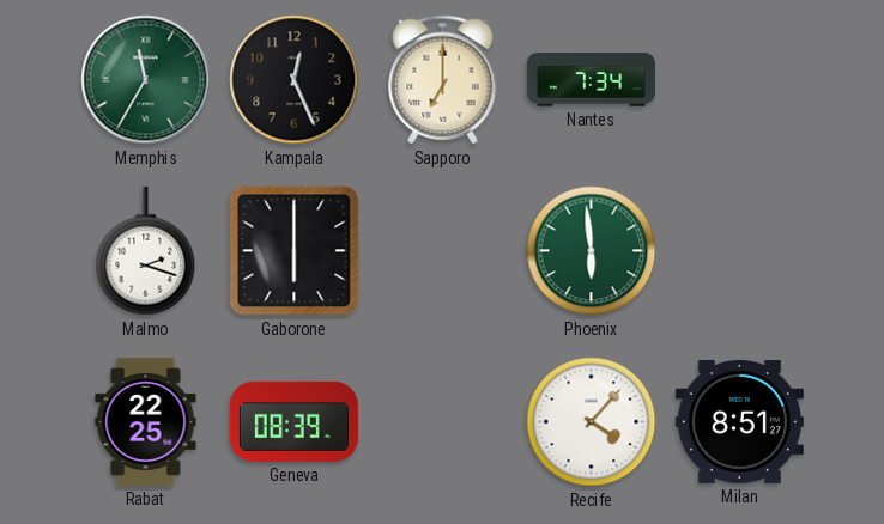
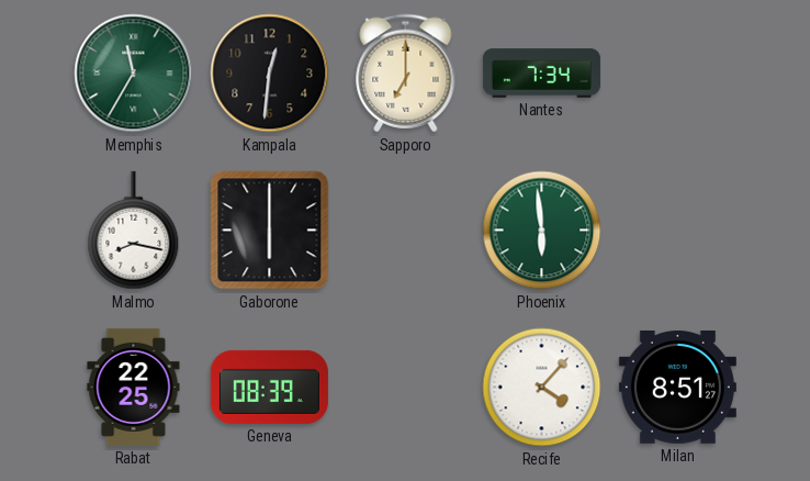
Kampala: 12:26 -> 12:31 (270, 74)
Malmo: 2:18 -> 8:17 (134, 231)
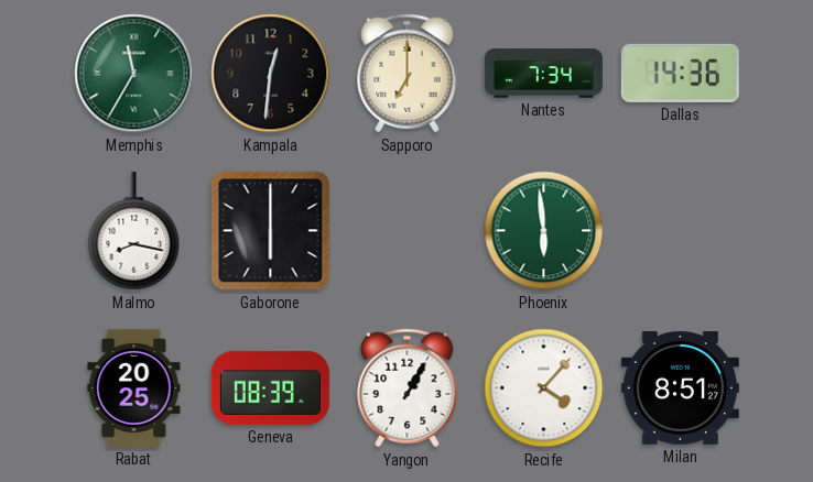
Dallas: none -> 14:36 (680, 73)
Rabat: 22:25 -> 20:25 (134, 387)
Yangon: none -> 1:05 (408, 388)
